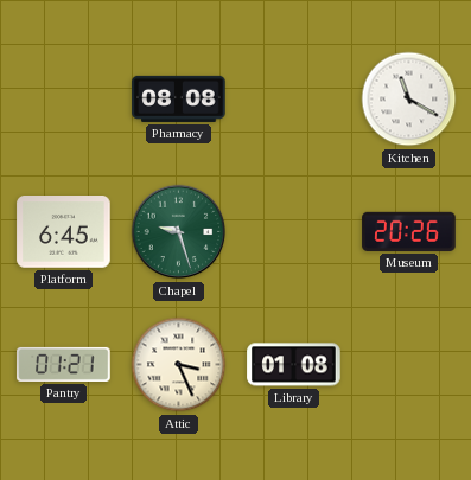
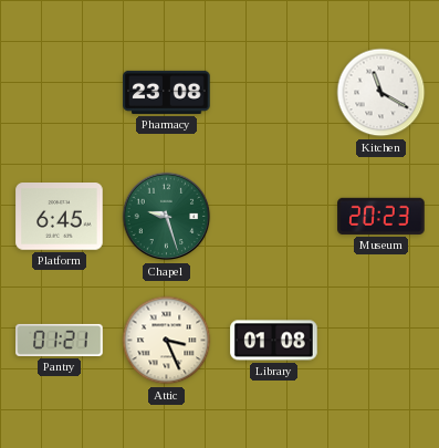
Pharmacy: 08:08 -> 23:08 (167, 92)
Museum: 20:26 -> 20:23 (381, 216)
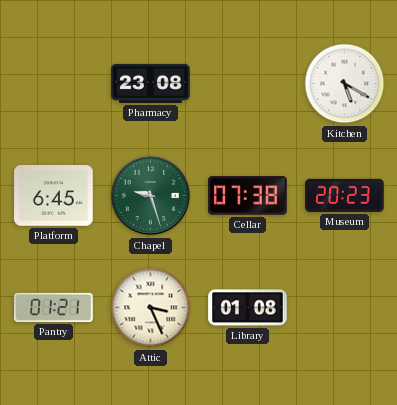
Kitchen: 11:20 -> 5:20 (345, 84)
Cellar: none -> 07:38 (248, 196)
